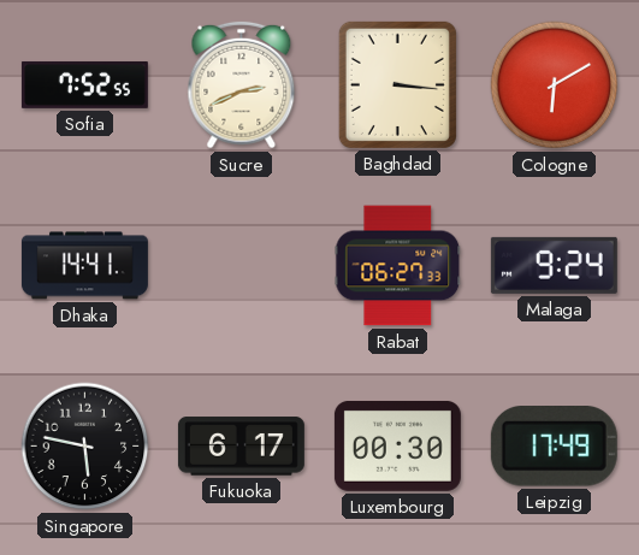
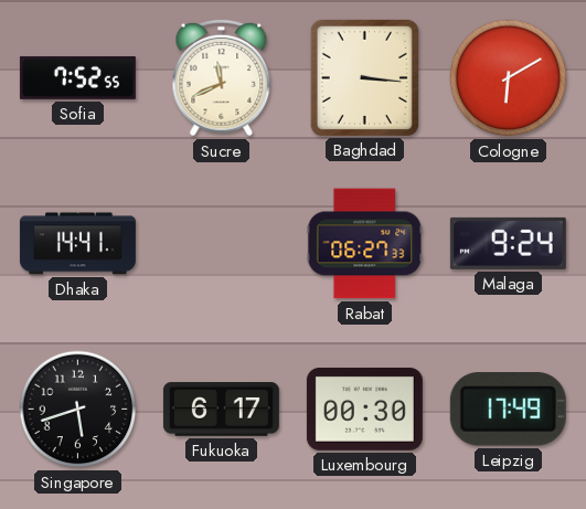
Sucre: 2:41 -> 11:41 (222, 78)
Singapore: 5:47 -> 5:42 (78, 410)
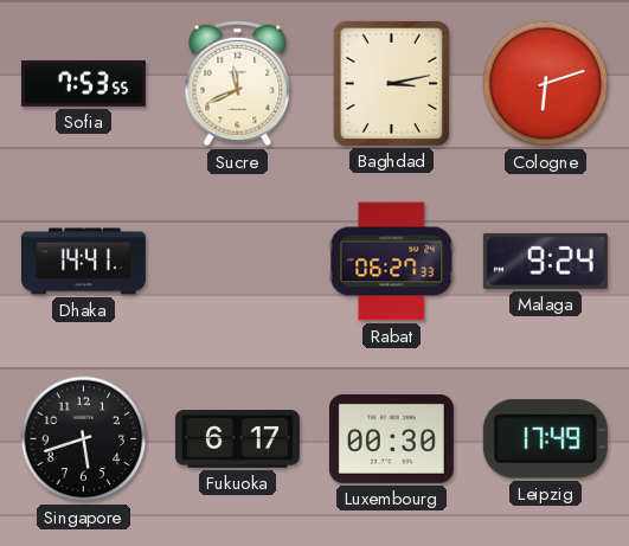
Sofia: 7:52 -> 7:53 (83, 83)
Baghdad: 3:16 -> 3:13 (391, 83)
Cologne: 6:10 -> 6:12 (546, 84)
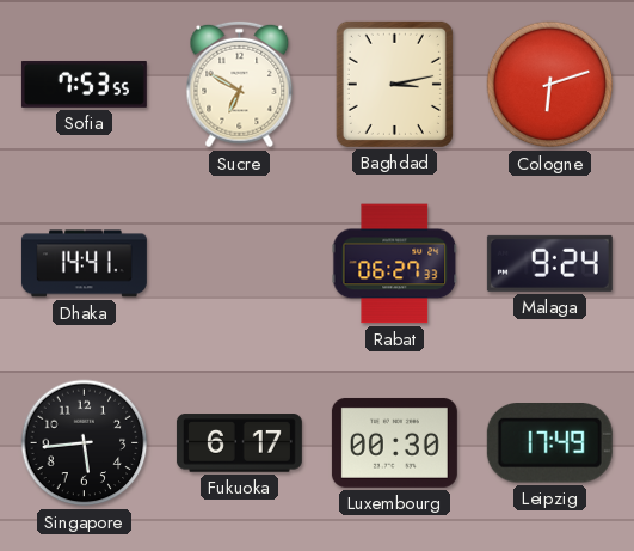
Sucre: 11:41 -> 6:50 (240, 85)
Singapore: 5:42 -> 5:44 (85, 443)
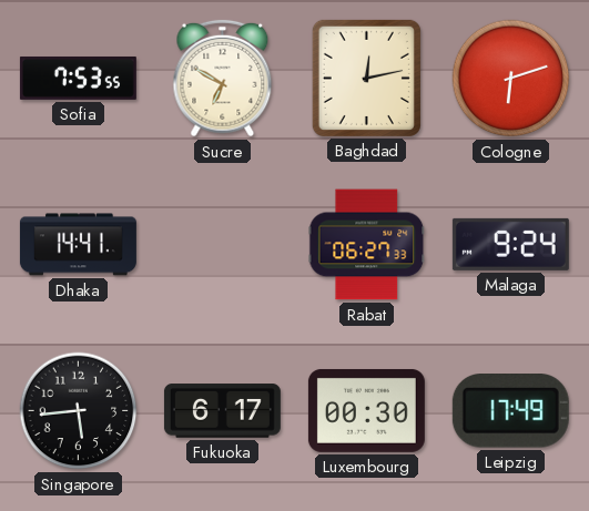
Baghdad: 3:13 -> 12:13 (366, 78)
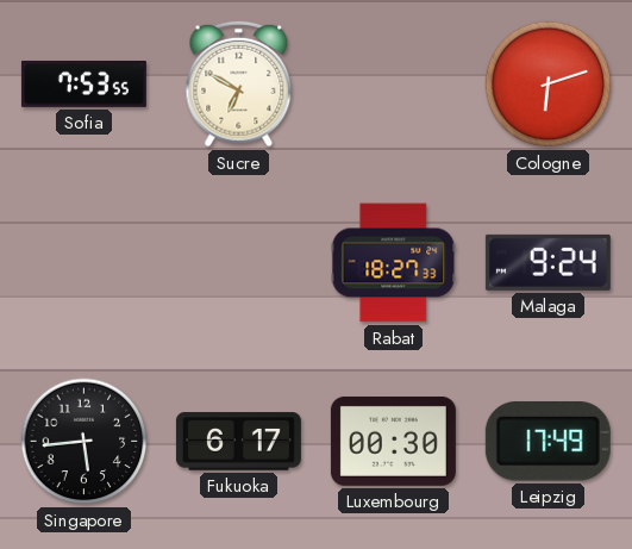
Baghdad: 12:13 -> none (366, 78)
Dhaka: 14:41 -> none (78, 245)
Rabat: 06:27 -> 18:27 (394, 263)
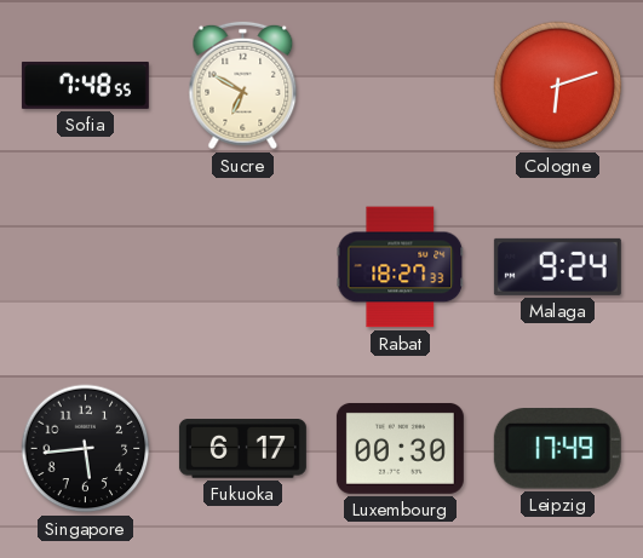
Sofia: 7:53 -> 7:48 (85, 85)
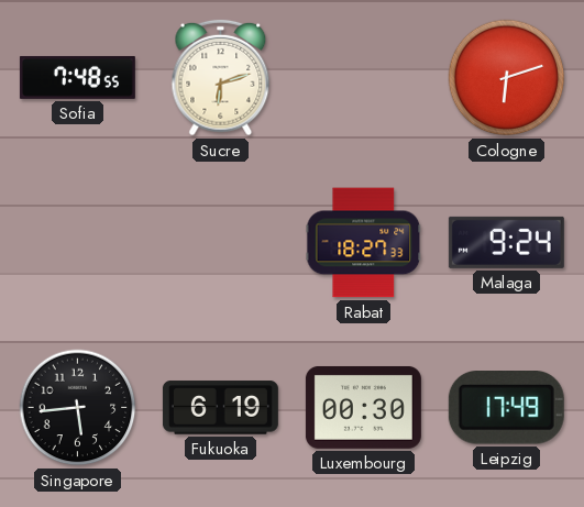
Sucre: 6:50 -> 6:12 (221, 78)
Fukuoka: 6:17 -> 6:19 (220, 408)
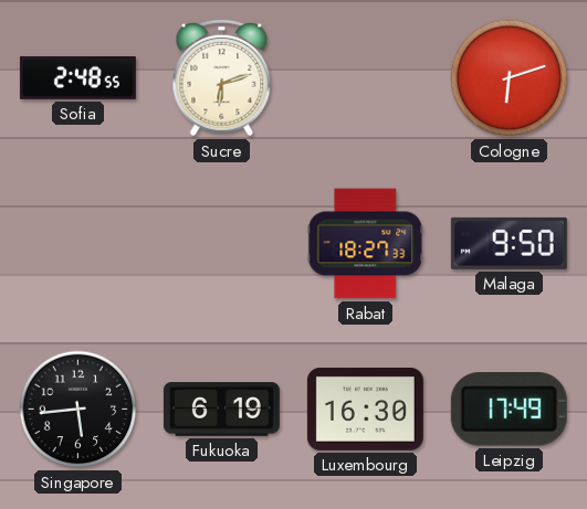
Sofia: 7:48 -> 2:48 (77, 77)
Malaga: 9:24 -> 9:50 (509, 243)
Luxembourg: 00:30 -> 16:30 (365, 409)
